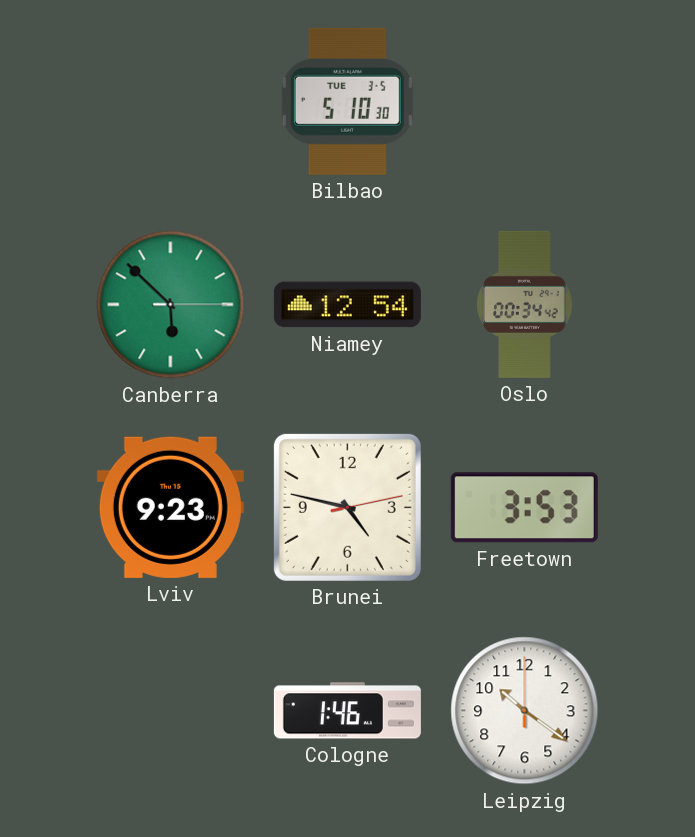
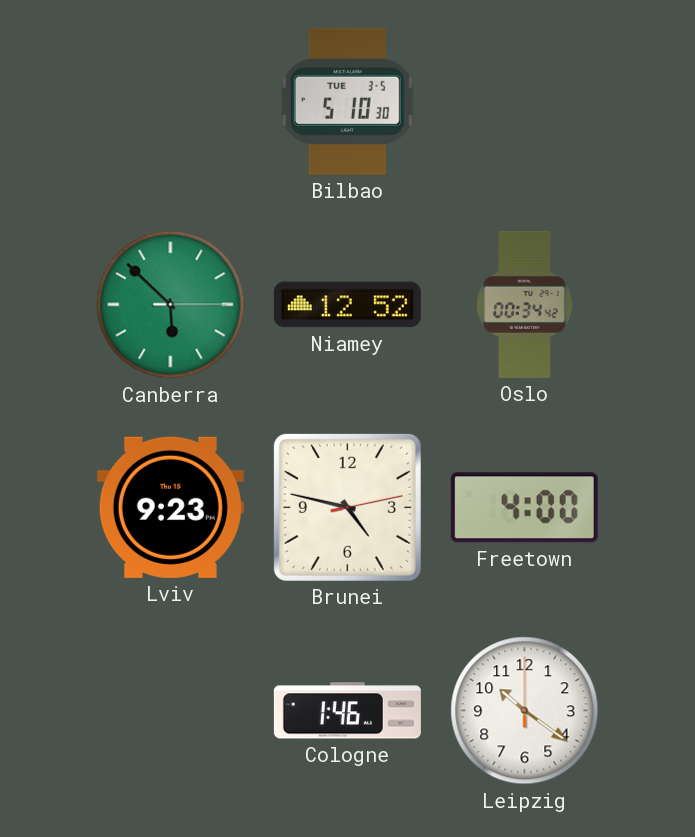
Niamey: 12:54 -> 12:52 (347, 305)
Freetown: 3:53 -> 4:00 (524, 508)
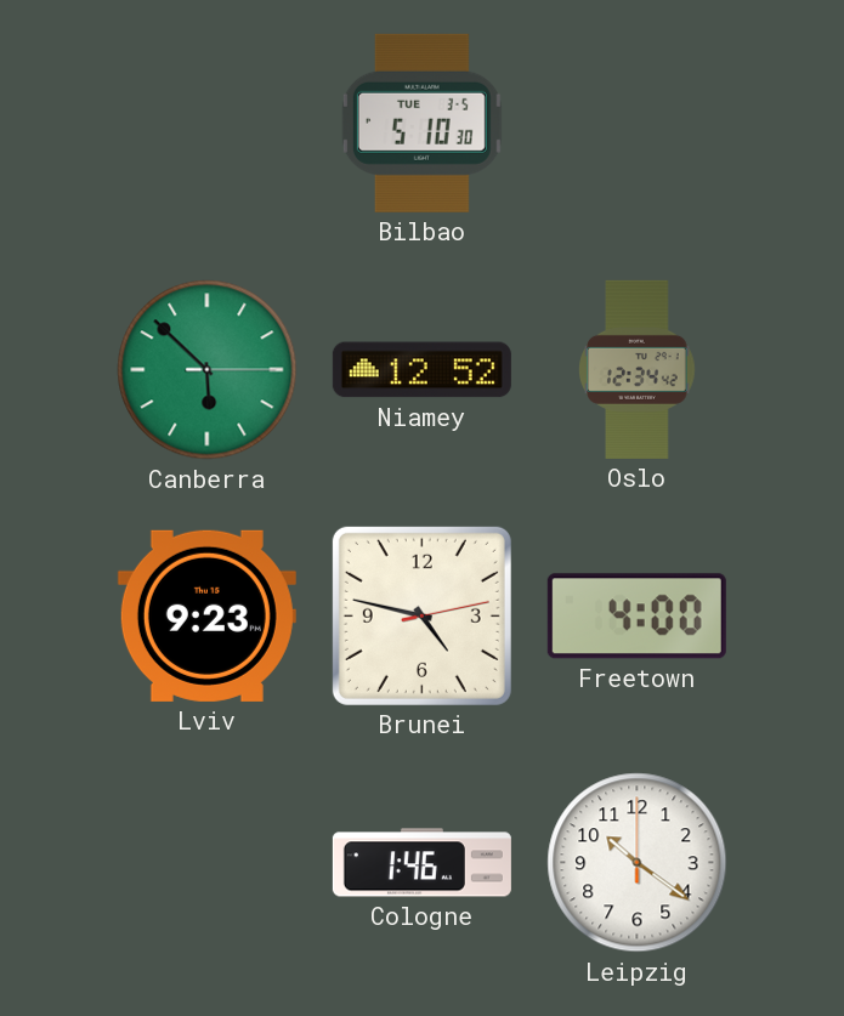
Oslo: 00:34 -> 12:34 (638, 369)
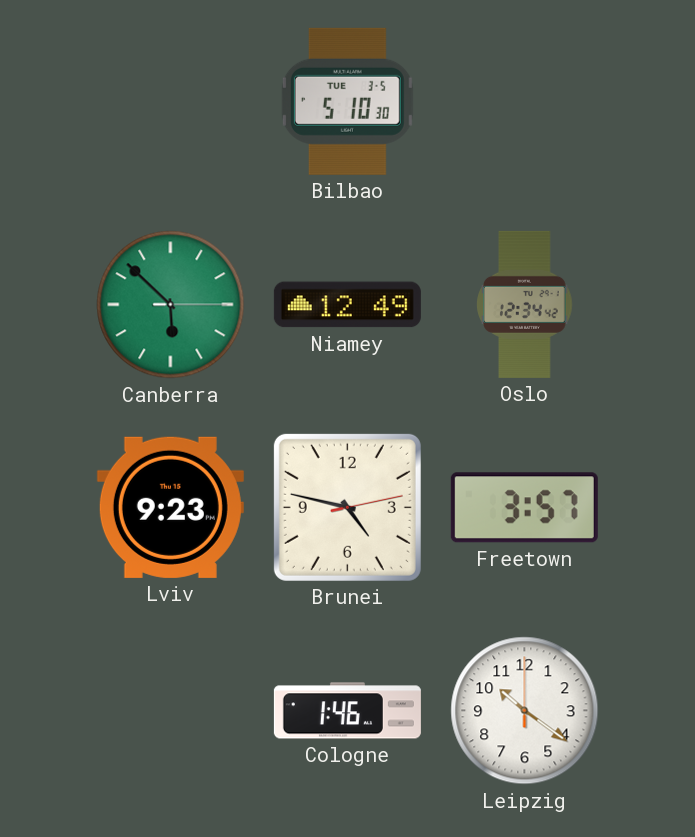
Niamey: 12:52 -> 12:49 (347, 305)
Freetown: 4:00 -> 3:57 (524, 508)
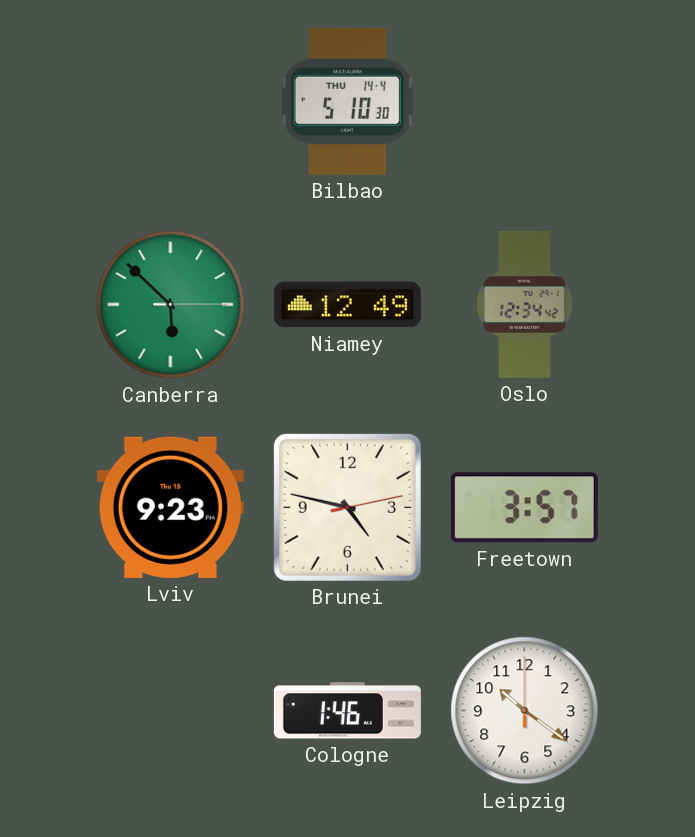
Bilbao date: TUE 3-5 -> THU 14-4 (347, 101)
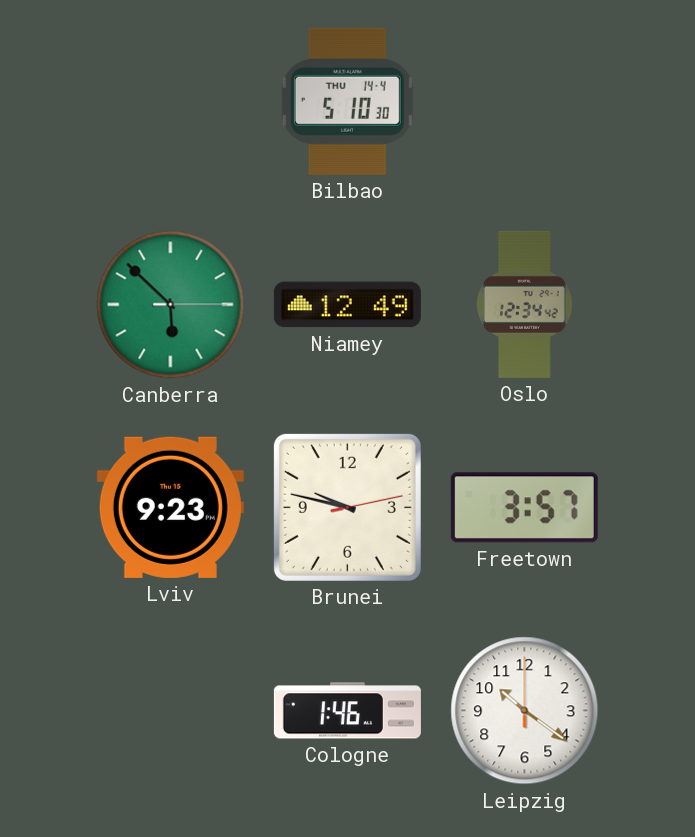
Brunei: 4:47 -> 9:47 (347, 507)
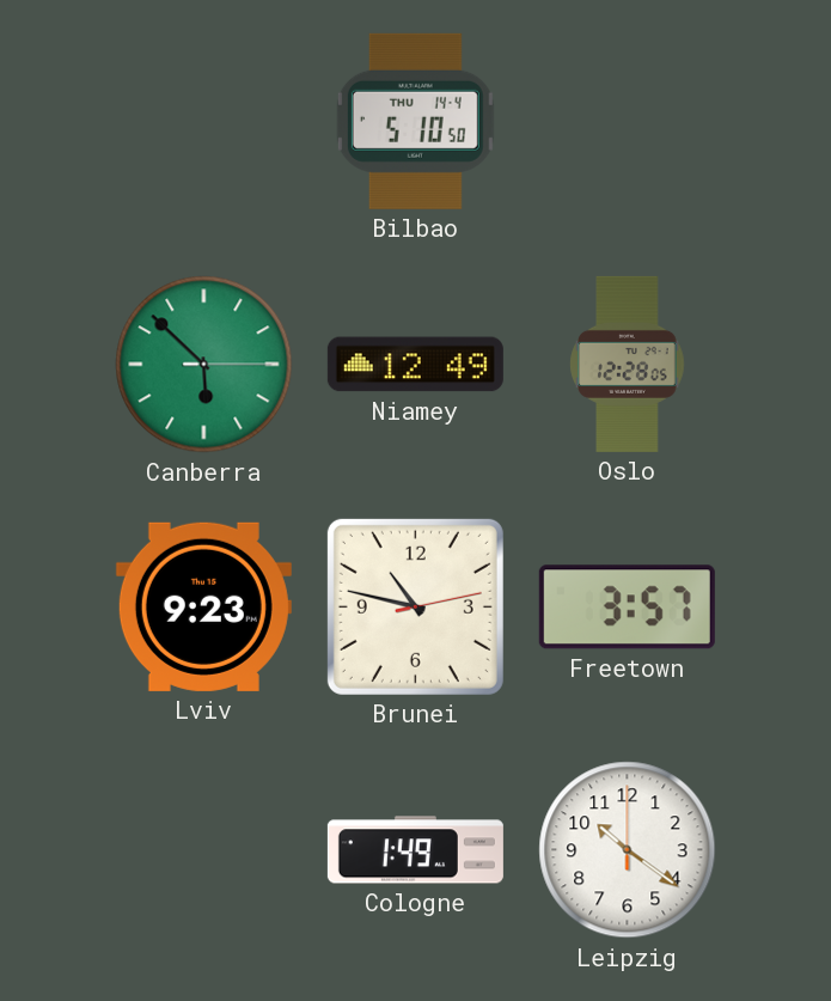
Bilbao: 5:10:30 -> 5:10:50 (415, 121)
Oslo: 12:34 -> 12:28 (628, 364)
Brunei: 9:47 -> 10:47 (415, 606)
Cologne: 1:46 -> 1:49 (415, 850)
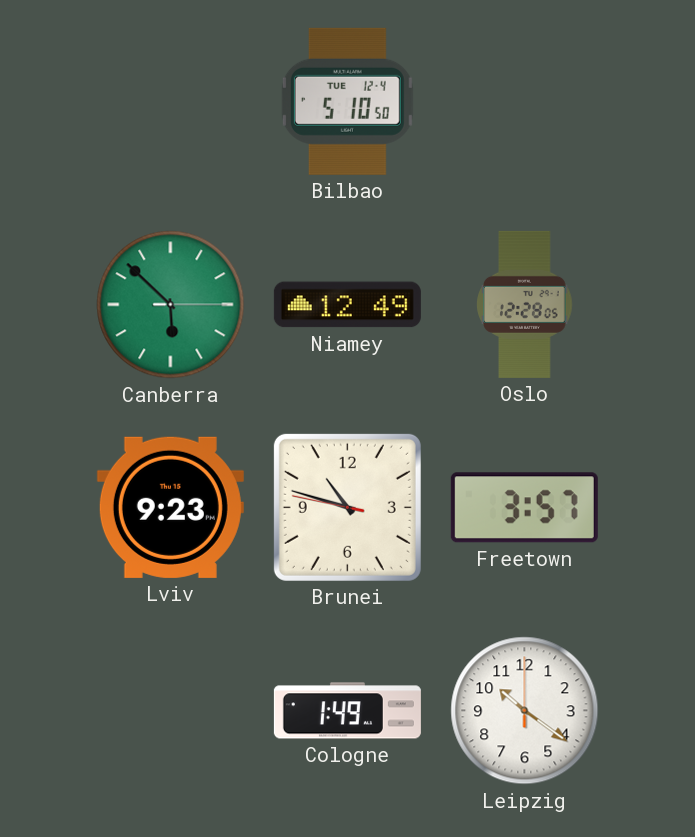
Bilbao date: THU 14-4 -> TUE 12-4 (347, 101)
Brunei: 10:47:13 -> 10:47:47 (347, 507)
